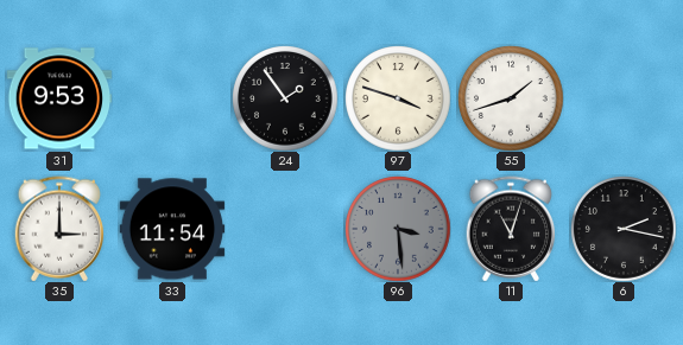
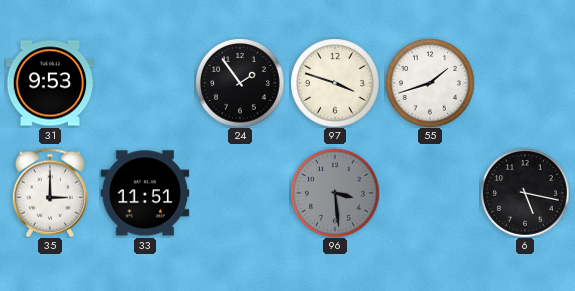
33: 11:54 -> 11:51 (145, 193)
11: 11:03 -> none (511, 229)
6: 2:17 -> 5:17 (525, 193)
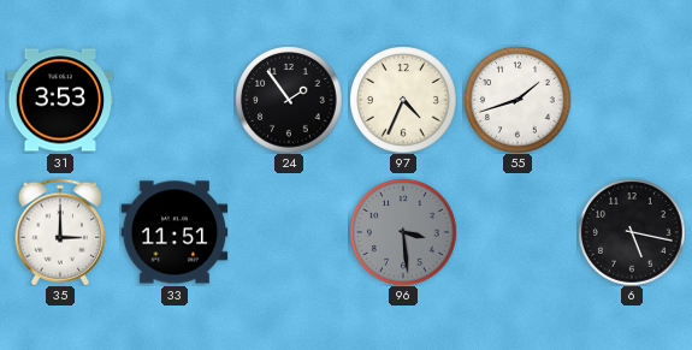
31: 9:53 -> 3:53 (60, 100)
97: 3:48 -> 4:34 (403, 100)
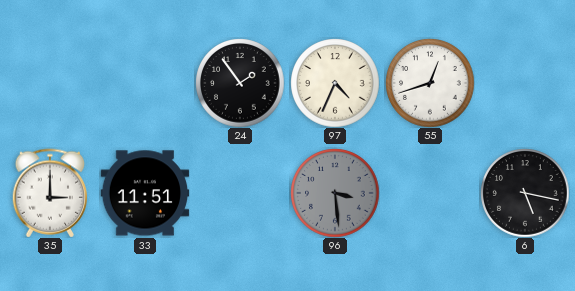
31: 3:53 -> none (60, 100)
55: 1:42 -> 12:42 (430, 83)
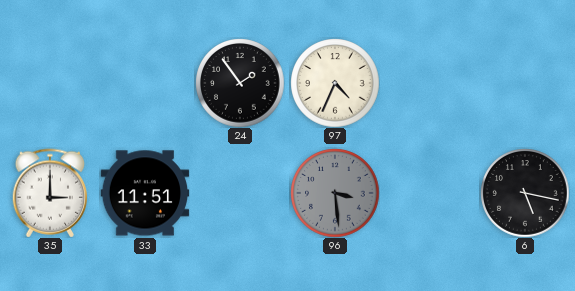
55: 12:42 -> none (430, 83)
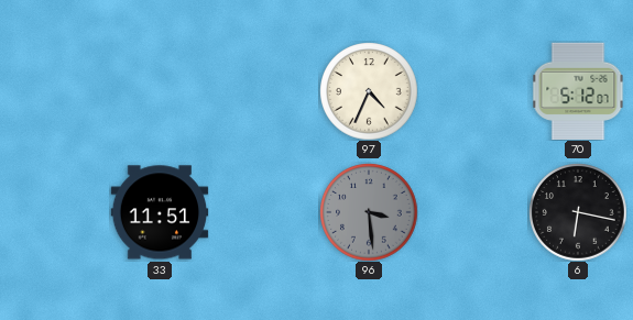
24: 1:54 -> none (240, 83)
70: none -> 5:12 (578, 91)
35: 3:00 -> none (50, 193)
6: 5:17 -> 6:17 (578, 212)
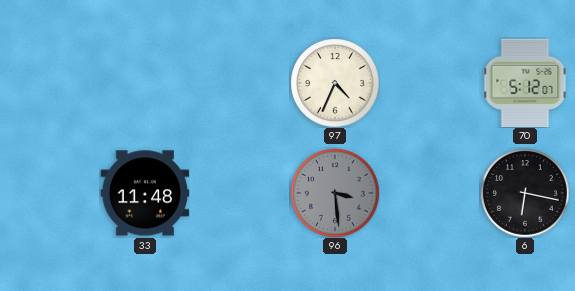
33: 11:51 -> 11:48 (145, 193)
